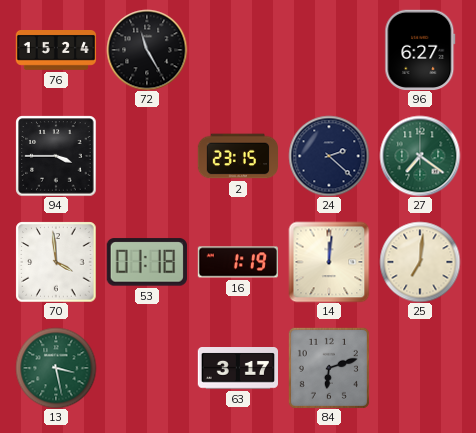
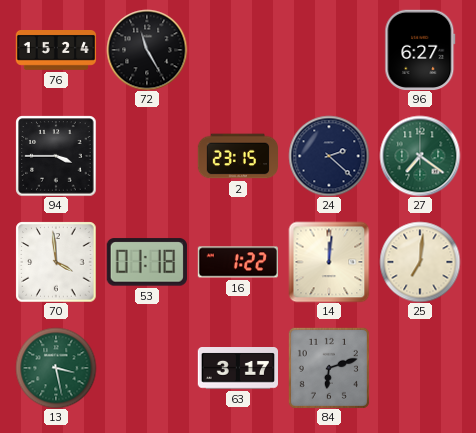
16: 1:19 -> 1:22 (237, 262)
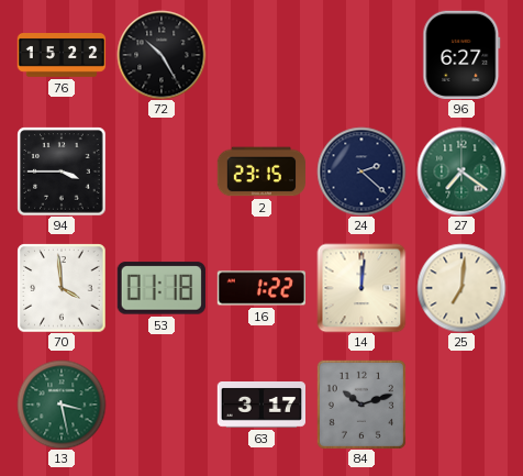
76: 15:24 -> 15:22 (62, 56)
72: 11:25 -> 10:25 (162, 55)
84: 6:12 -> 10:12 (361, 405)
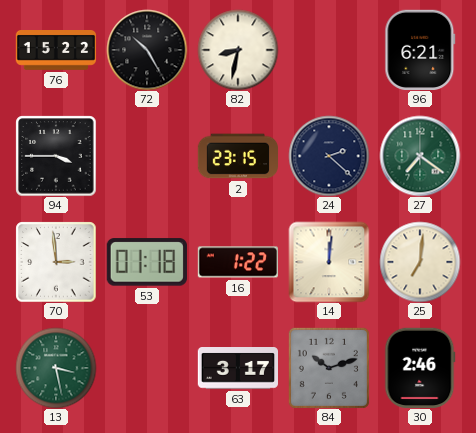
82: none -> 8:32 (238, 50)
96: 6:27 -> 6:21 (420, 49)
70: 3:59 -> 2:59 (56, 262)
30: none -> 2:46 (420, 367)
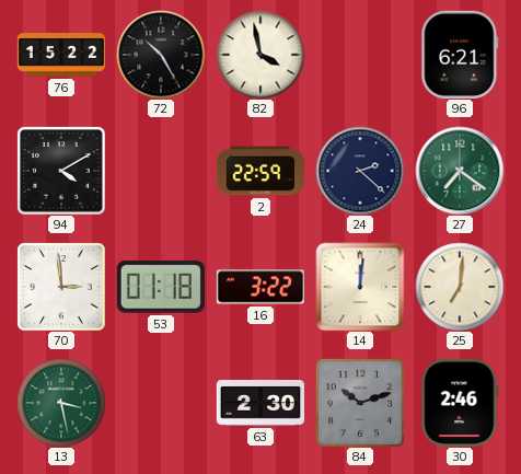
82: 8:32 -> 3:58 (260, 55)
94: 3:45 -> 4:10 (61, 171)
2: 23:15 -> 22:59 (260, 171)
16: 1:22 -> 3:22 (259, 287)
63: 3:17 -> 2:30 (259, 403)
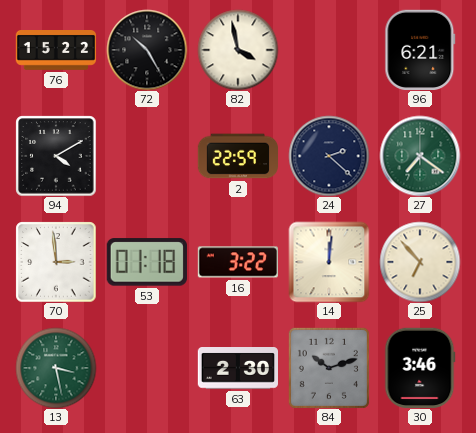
25: 7:01 -> 6:53 (420, 262)
30: 2:46 -> 3:46 (420, 367)
